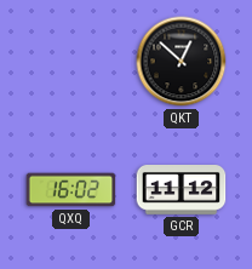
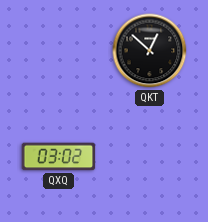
QXQ: 16:02 -> 03:02 (59, 157)
GCR: 11:12 -> none (182, 190)
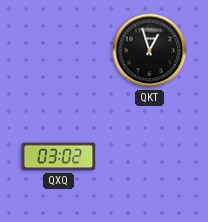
QKT: 12:52 -> 12:57 (150, 51)
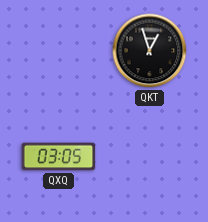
QXQ: 03:02 -> 03:05 (59, 157)
